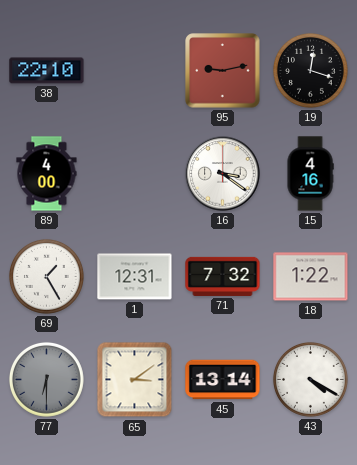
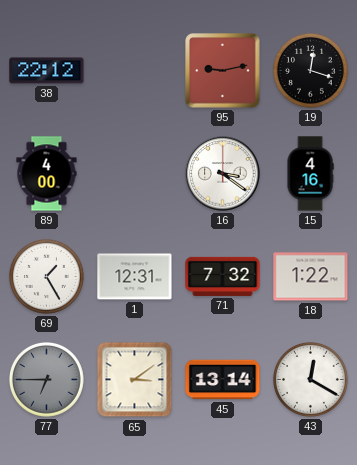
38: 22:10 -> 22:12 (47, 71)
77: 6:30 -> 6:45 (46, 379)
43: 4:20 -> 12:20 (310, 379)
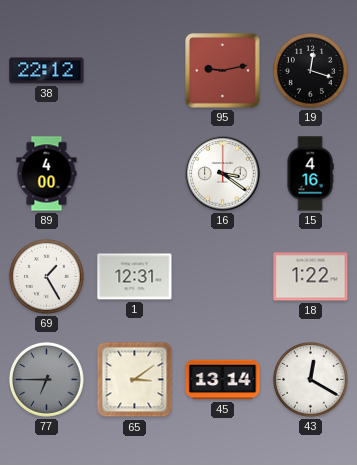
71: 7:32 -> none (223, 276)
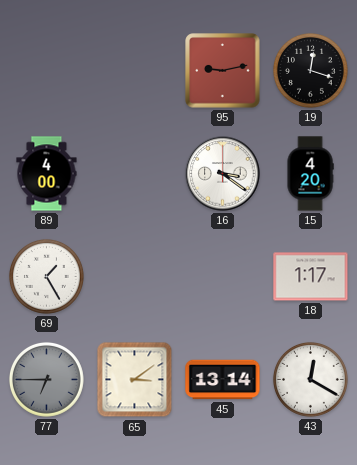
38: 22:12 -> none (47, 71)
15: 4:16 -> 4:20 (310, 174)
1: 12:31 -> none (135, 277)
18: 1:22 -> 1:17 (311, 277)
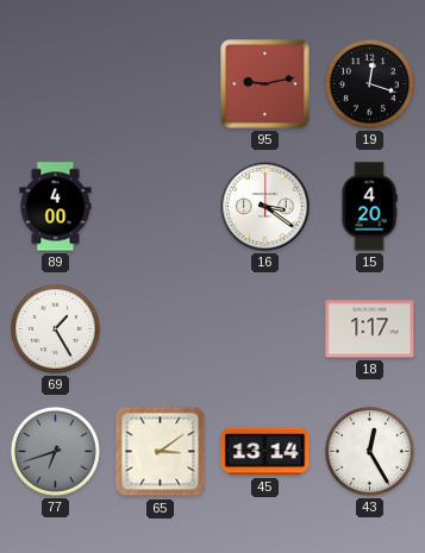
77: 6:45 -> 6:42 (55, 451)
43: 12:20 -> 12:25 (369, 451)
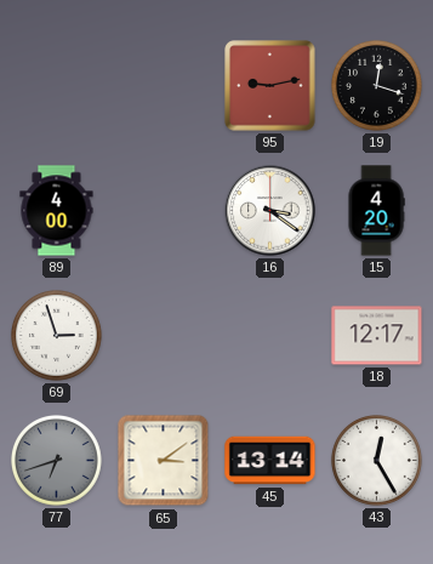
69: 1:25 -> 2:57 (56, 335)
18: 1:17 -> 12:17 (377, 336)
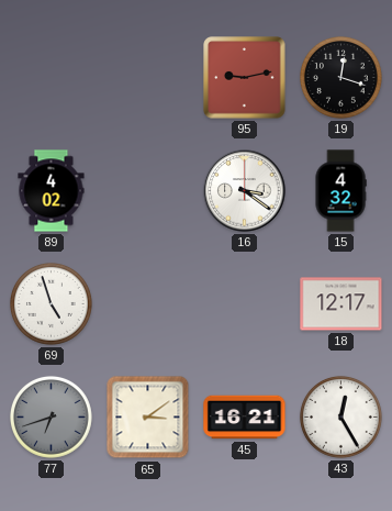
89: 4:00 -> 4:02 (52, 191)
15: 4:20 -> 4:32 (340, 191)
69: 2:57 -> 4:57 (51, 303)
45: 13:14 -> 16:21 (245, 418)
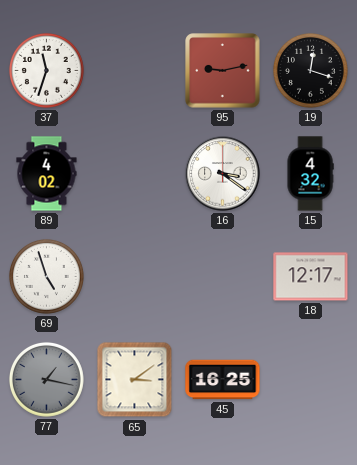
37: none -> 11:33 (46, 70)
77: 6:42 -> 1:17 (46, 379)
45: 16:21 -> 16:25 (223, 380)
43: 12:25 -> none (340, 416)
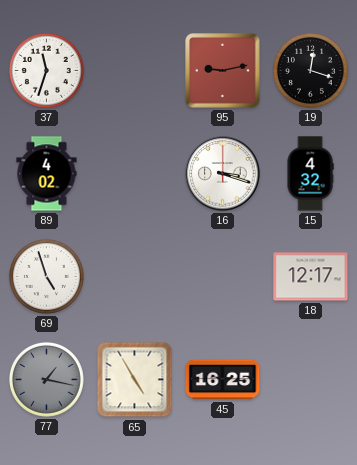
16: 3:21 -> 3:18 (223, 174)
65: 3:09 -> 4:55 (135, 380)
